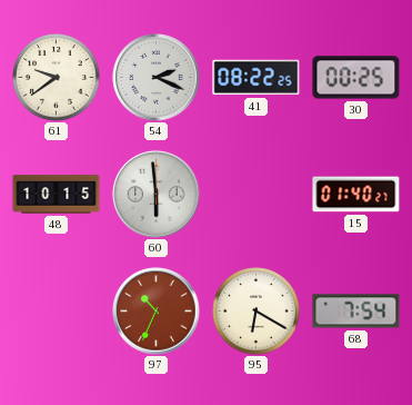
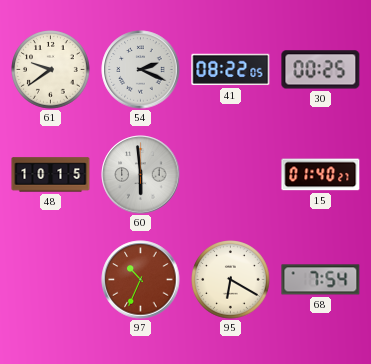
41: 08:22:25 -> 08:22:05 (231, 70)
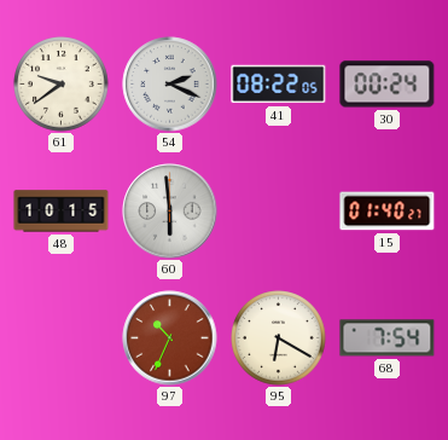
30: 00:25 -> 00:24 (388, 85)
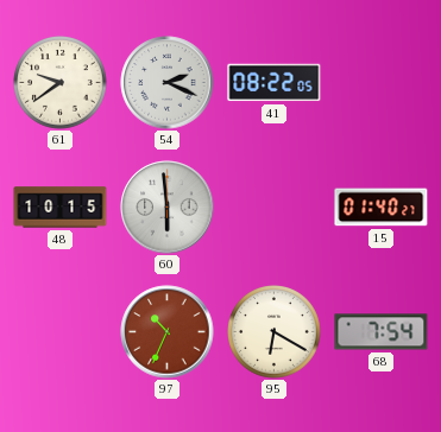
30: 00:24 -> none (388, 85)
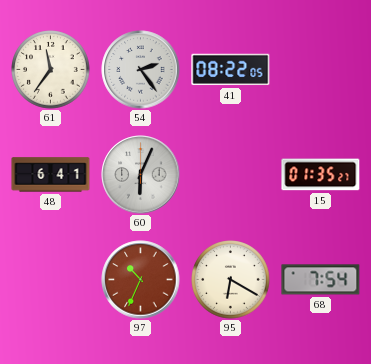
61: 9:39 -> 11:36 (51, 70)
54: 2:19 -> 2:24 (141, 70)
48: 10:15 -> 6:41 (51, 175)
60: 5:59 -> 6:04 (141, 175)
15: 01:40 -> 01:35 (321, 175)
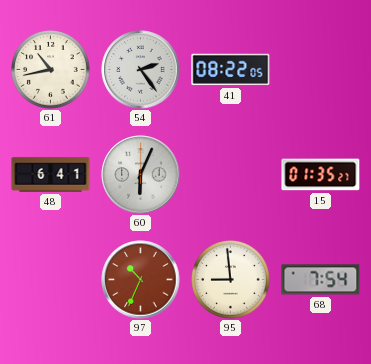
61: 11:36 -> 10:43 (51, 70)
95: 6:20 -> 8:59 (231, 280)
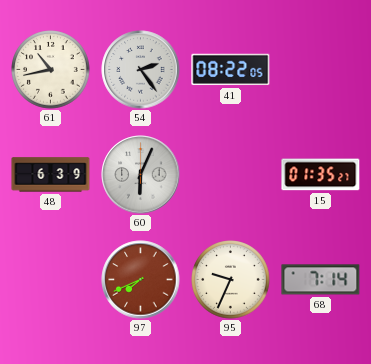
48: 6:41 -> 6:39 (51, 175)
97: 10:34 -> 7:41 (141, 280)
95: 8:59 -> 9:34 (231, 280)
68: 7:54 -> 7:14 (321, 280)
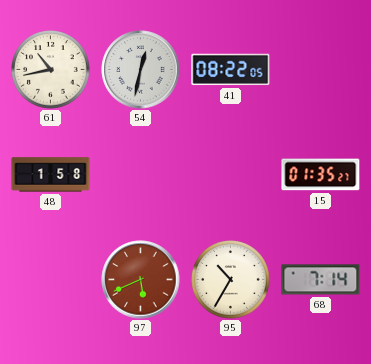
54: 2:24 -> 12:32 (141, 70)
48: 6:39 -> 1:58 (51, 175)
60: 6:04 -> none (141, 175)
97: 7:41 -> 5:41 (141, 280)
95: 9:34 -> 10:35 (231, 280)
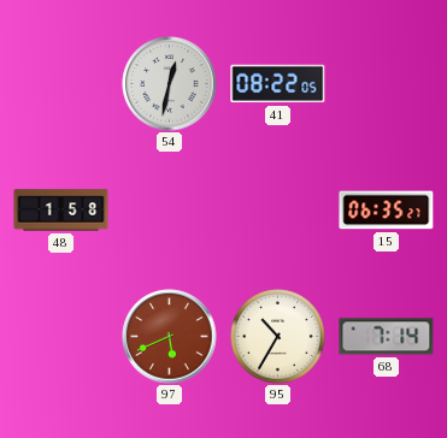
61: 10:43 -> none (51, 70)
15: 01:35 -> 06:35 (387, 211)
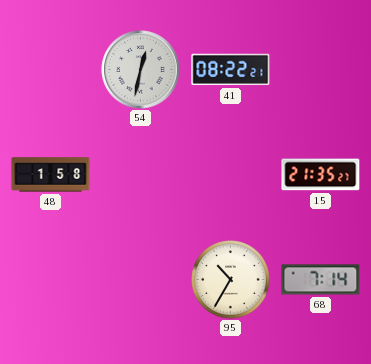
41: 08:22:05 -> 08:22:21 (231, 70)
15: 06:35 -> 21:35 (321, 175)
97: 5:41 -> none (170, 337)
